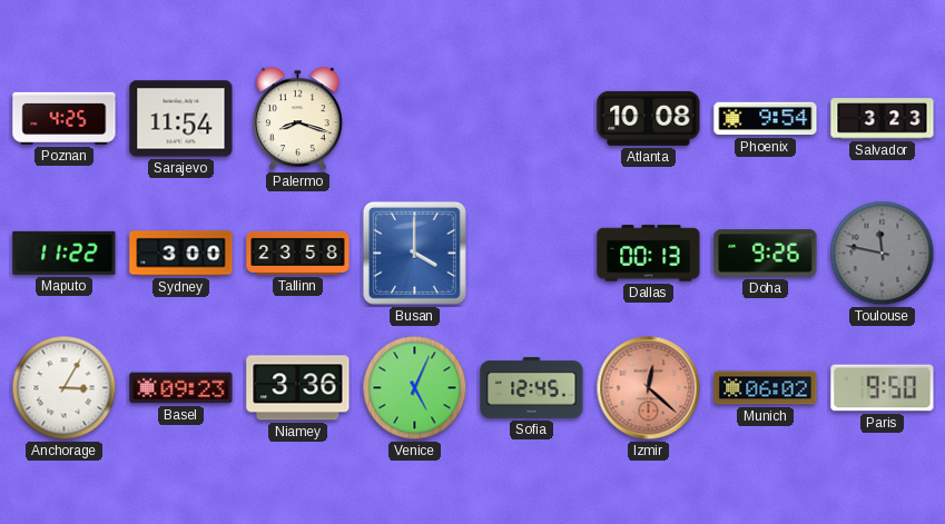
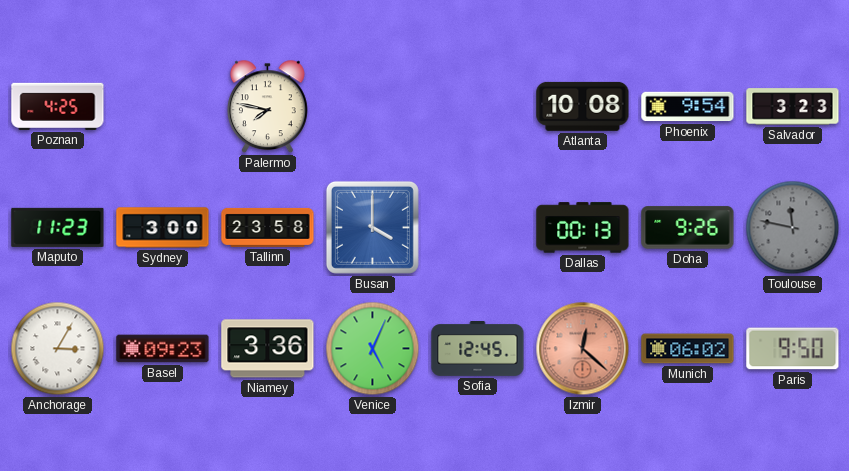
Sarajevo: 11:54 -> none (181, 119)
Palermo: 8:18 -> 7:47 (267, 107)
Maputo: 11:22 -> 11:23 (58, 227)
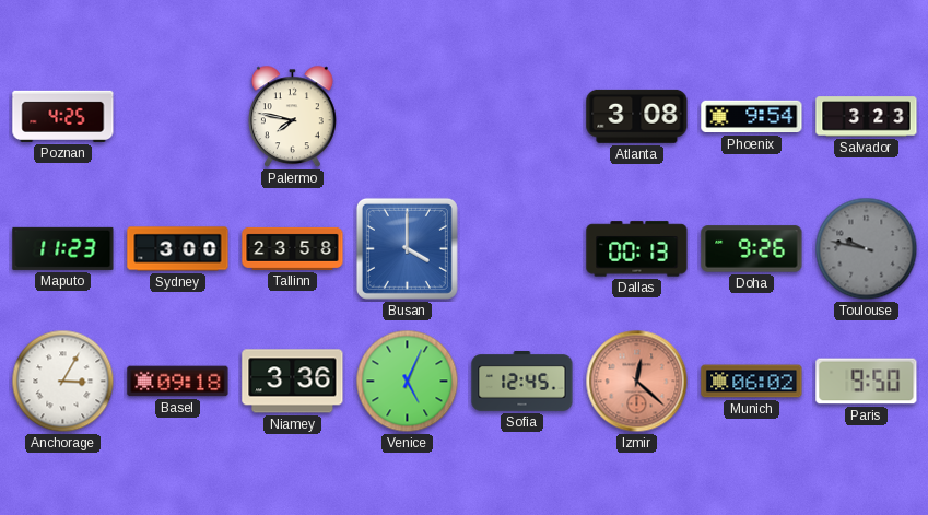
Atlanta: 10:08 -> 3:08 (637, 116)
Toulouse: 11:47 -> 9:47 (867, 249)
Basel: 09:23 -> 09:18 (178, 382)
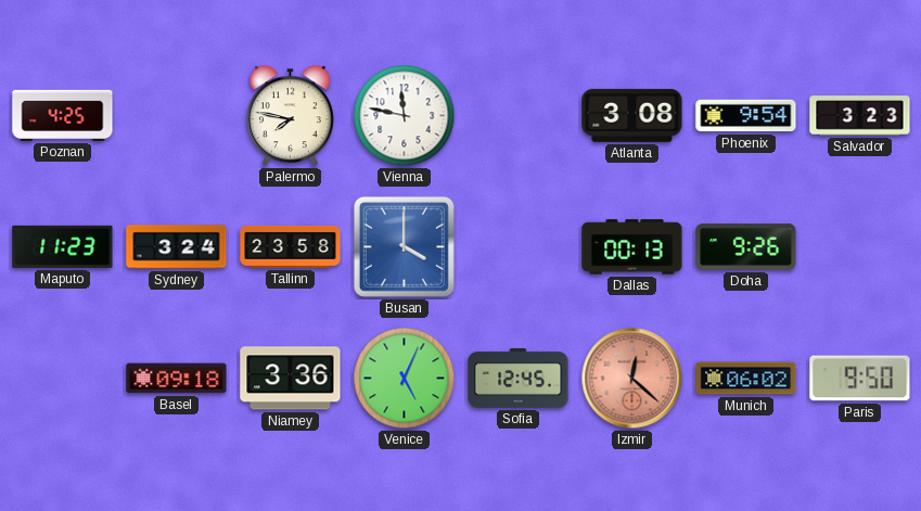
Vienna: none -> 11:47 (405, 116)
Sydney: 3:00 -> 3:24 (177, 247)
Toulouse: 9:47 -> none (867, 249)
Anchorage: 3:05 -> none (63, 382)
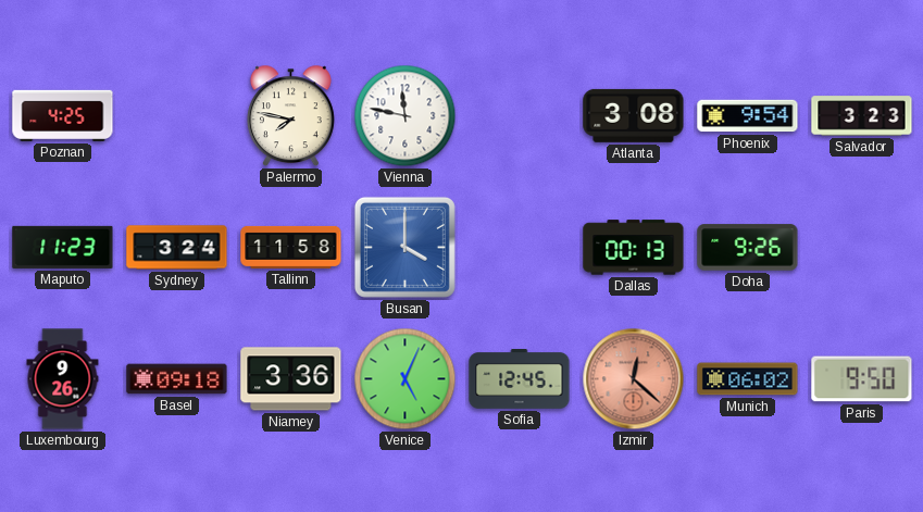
Tallinn: 23:58 -> 11:58 (291, 247)
Luxembourg: none -> 9:26 (63, 379)
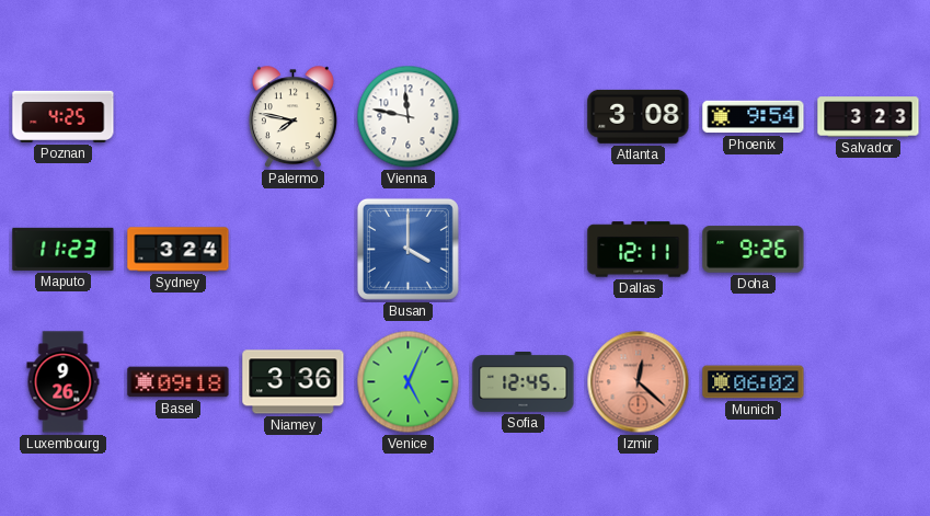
Tallinn: 11:58 -> none (291, 247)
Dallas: 00:13 -> 12:11 (639, 250)
Paris: 9:50 -> none (862, 379)
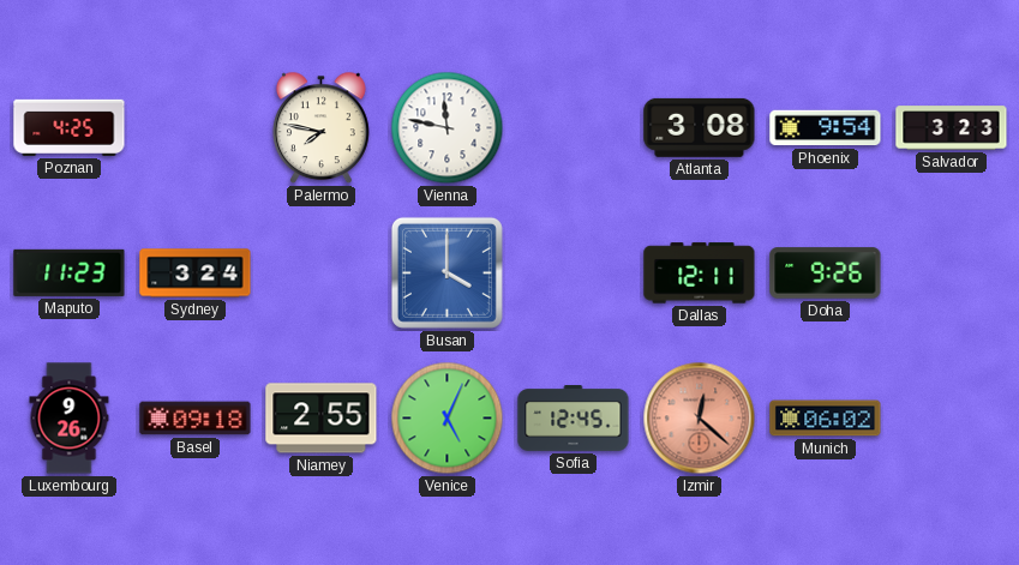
Niamey: 3:36 -> 2:55 (322, 419)
